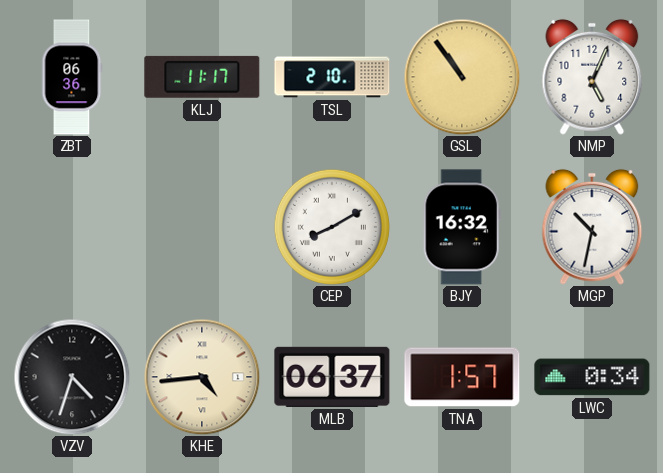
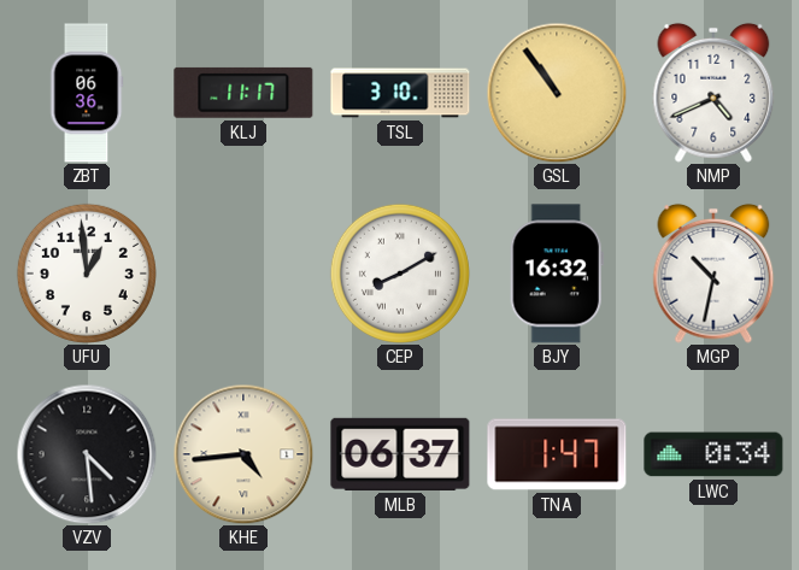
TSL: 2:10 -> 3:10 (400, 93)
NMP: 5:04 -> 4:41 (713, 93)
UFU: none -> 12:59 (87, 274)
VZV: 4:33 -> 4:29 (87, 454)
TNA: 1:57 -> 1:47 (557, 454)
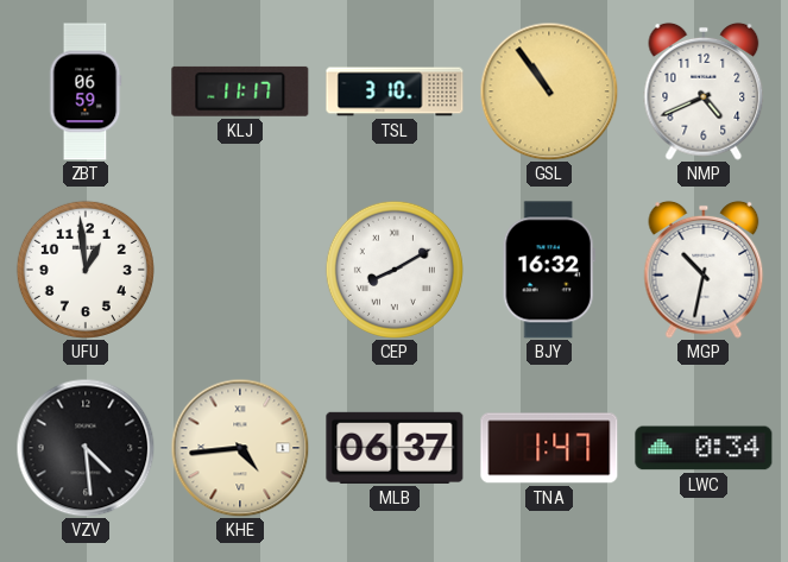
ZBT: 06:36 -> 06:59 (86, 91)
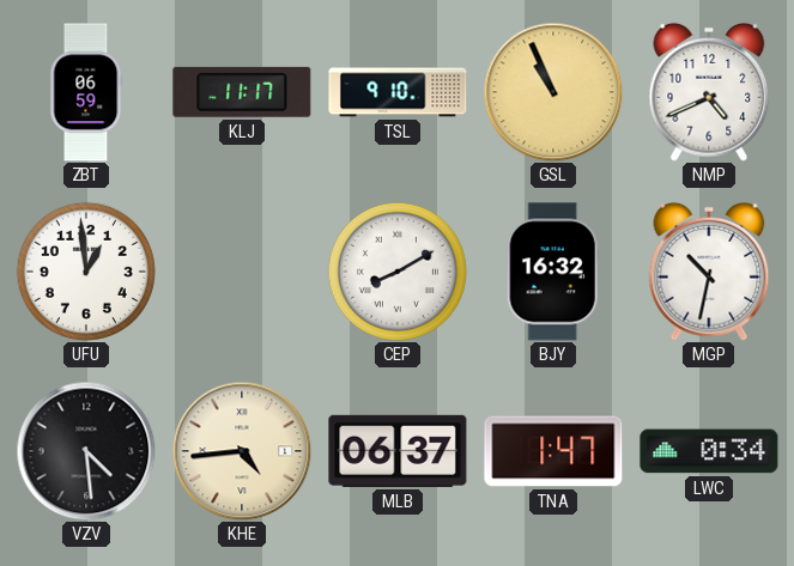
TSL: 3:10 -> 9:10 (398, 92)
GSL: 10:54 -> 10:56 (553, 92)
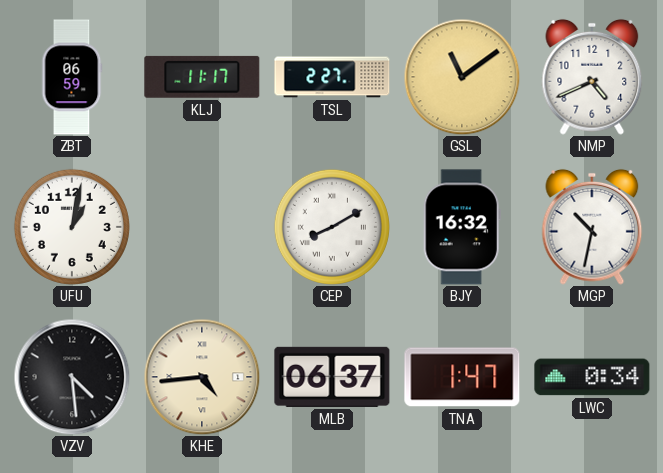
TSL: 9:10 -> 2:27 (332, 77)
GSL: 10:56 -> 11:09 (462, 77)
UFU: 12:59 -> 1:02 (72, 227)
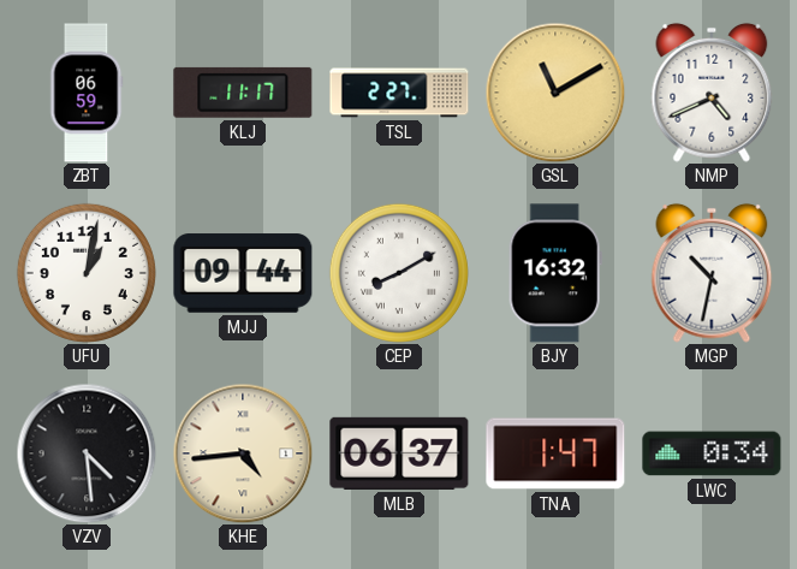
GSL: 11:09 -> 11:10 (555, 93)
MJJ: none -> 09:44 (243, 273)
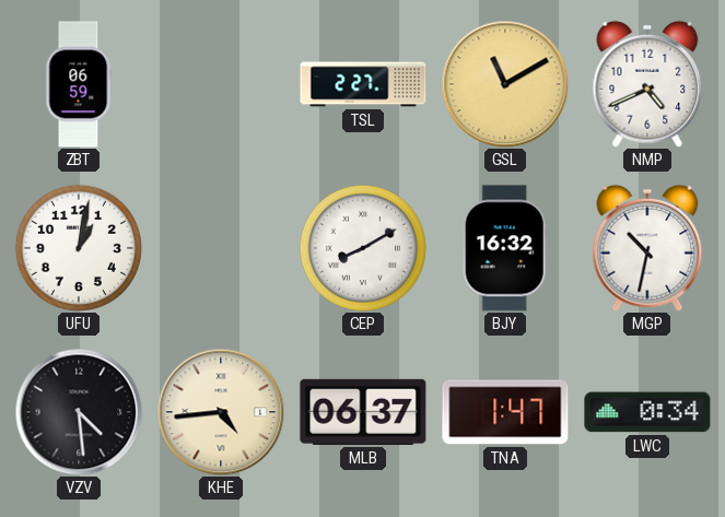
KLJ: 11:17 -> none (243, 93)
MJJ: 09:44 -> none (243, 273)
